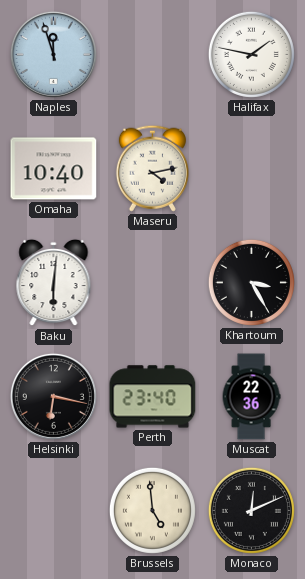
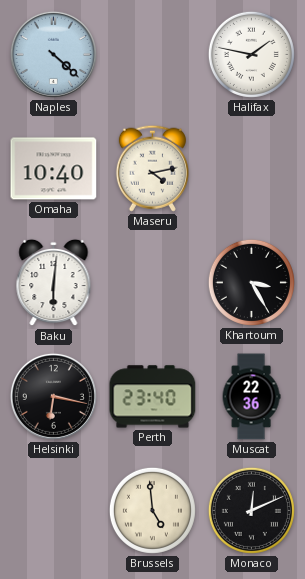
Naples: 11:57 -> 4:22 (53, 54)
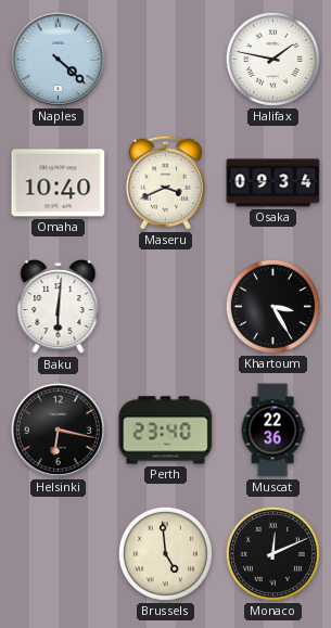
Maseru: 4:13 -> 3:41 (165, 182)
Osaka: none -> 09:34 (273, 183)
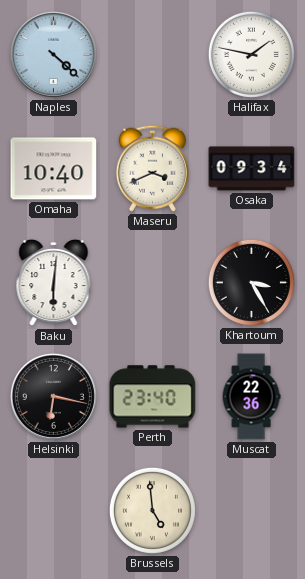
Monaco: 12:11 -> none (272, 553)
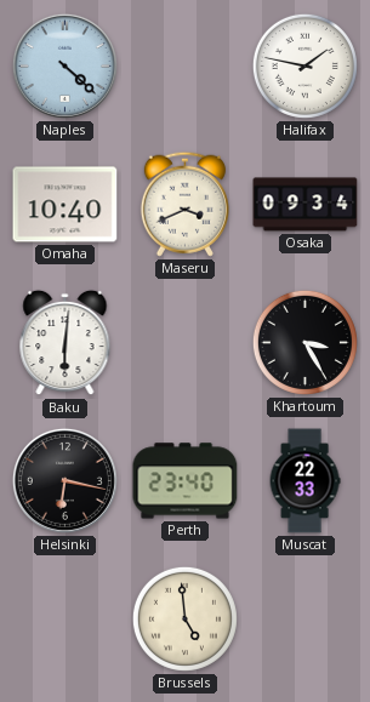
Muscat: 22:36 -> 22:33 (304, 481)
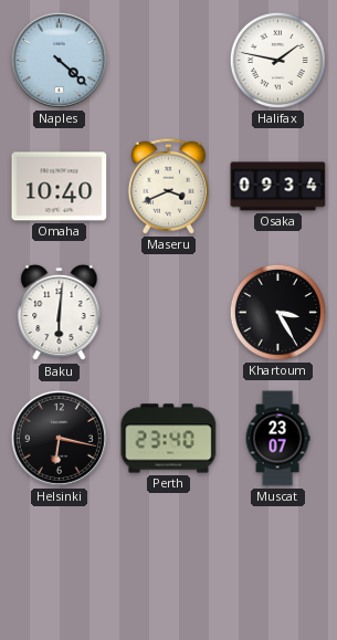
Muscat: 22:33 -> 23:07 (277, 439)
Brussels: 4:59 -> none (184, 618)
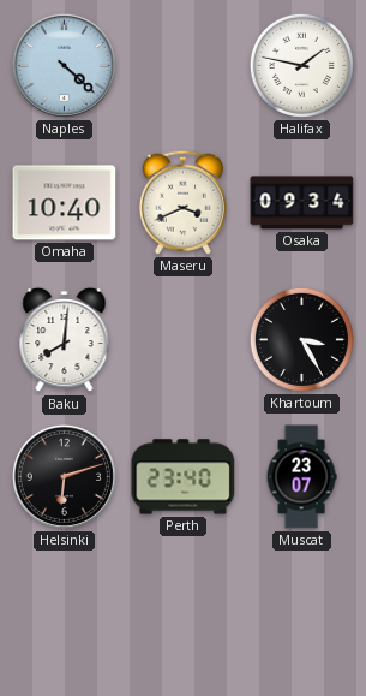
Baku: 6:01 -> 8:01 (65, 340)
Helsinki: 6:17 -> 6:12 (64, 476)
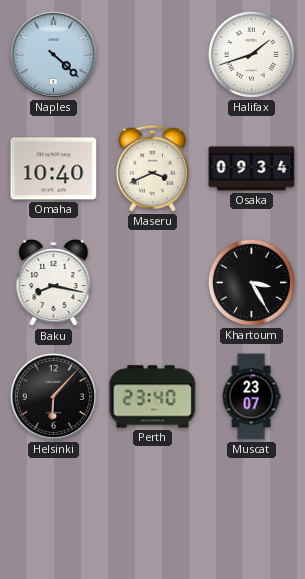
Halifax: 1:47 -> 1:42 (251, 54)
Baku: 8:01 -> 8:17 (54, 283)
Helsinki: 6:12 -> 6:07 (53, 396)
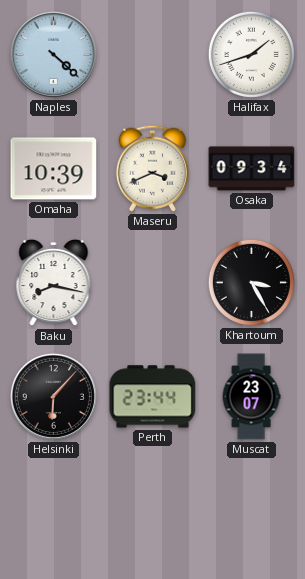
Omaha: 10:40 -> 10:39 (54, 169)
Perth: 23:40 -> 23:44 (153, 397)
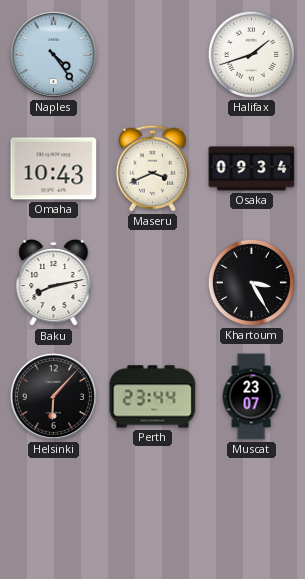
Naples: 4:22 -> 4:24 (53, 54)
Omaha: 10:39 -> 10:43 (54, 169)
Baku: 8:17 -> 8:13 (54, 283)
